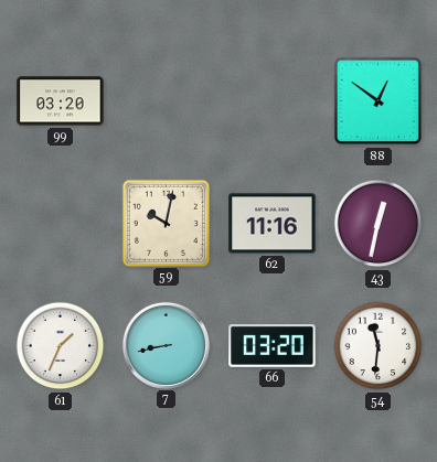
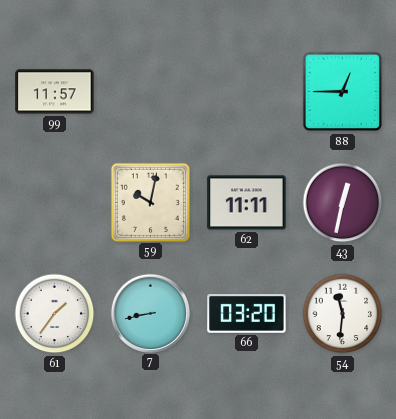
99: 03:20 -> 11:57 (55, 92)
88: 12:51 -> 12:45 (343, 92)
62: 11:16 -> 11:11 (247, 203)
61: 1:34 -> 1:36 (55, 314)
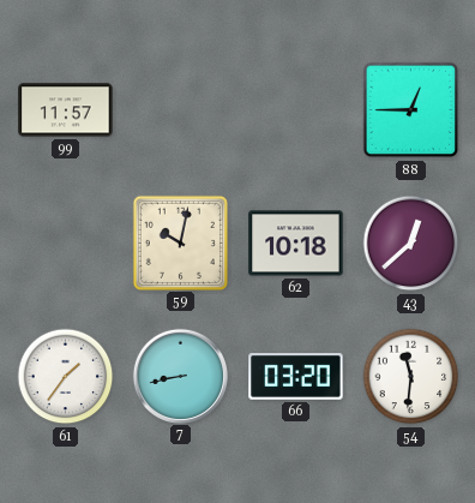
62: 11:11 -> 10:18 (296, 244)
43: 12:32 -> 12:38 (411, 244)
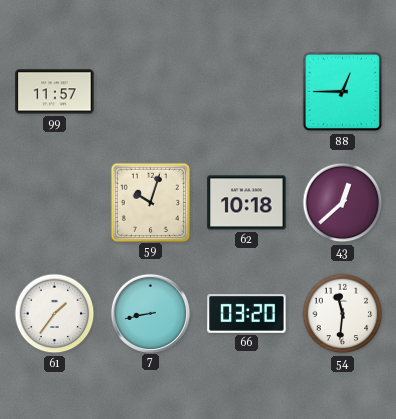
59: 10:02 -> 10:03 (150, 202)
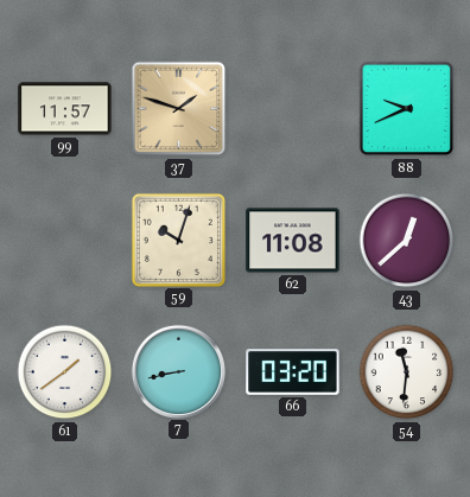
37: none -> 1:48 (179, 109)
88: 12:45 -> 9:41 (407, 109)
62: 10:18 -> 11:08 (293, 241)
61: 1:36 -> 1:39 (65, 372)
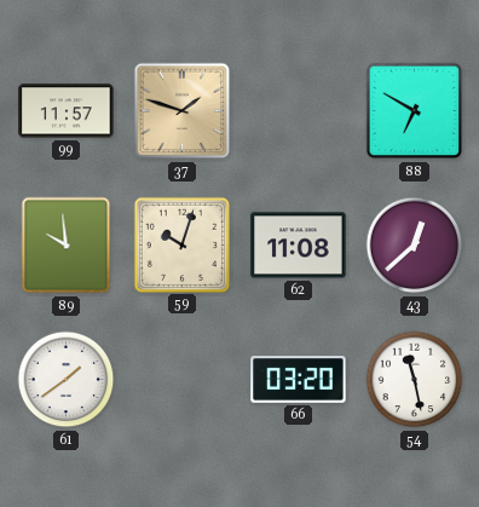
88: 9:41 -> 6:50 (415, 111)
89: none -> 9:59 (67, 246)
7: 8:43 -> none (178, 371)
54: 11:31 -> 11:28 (415, 380)
